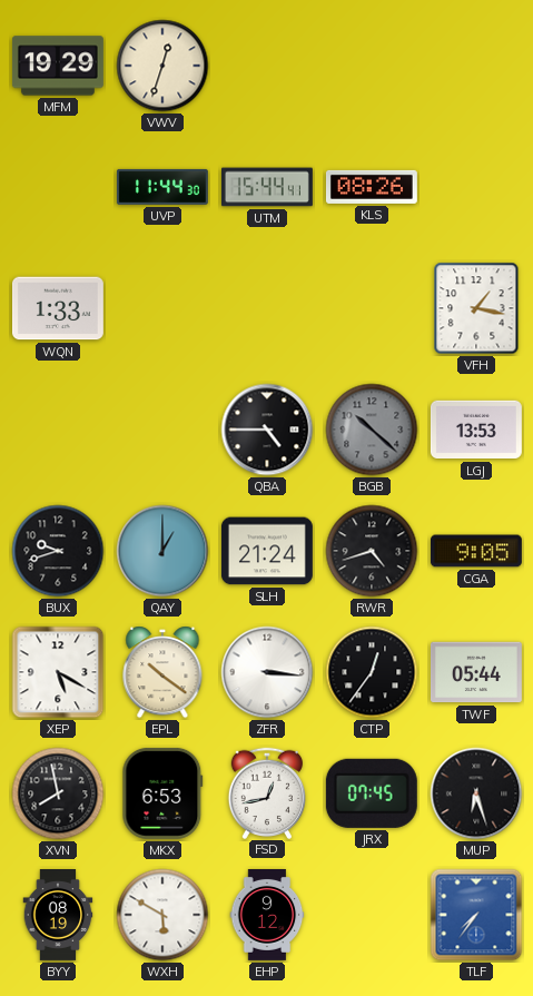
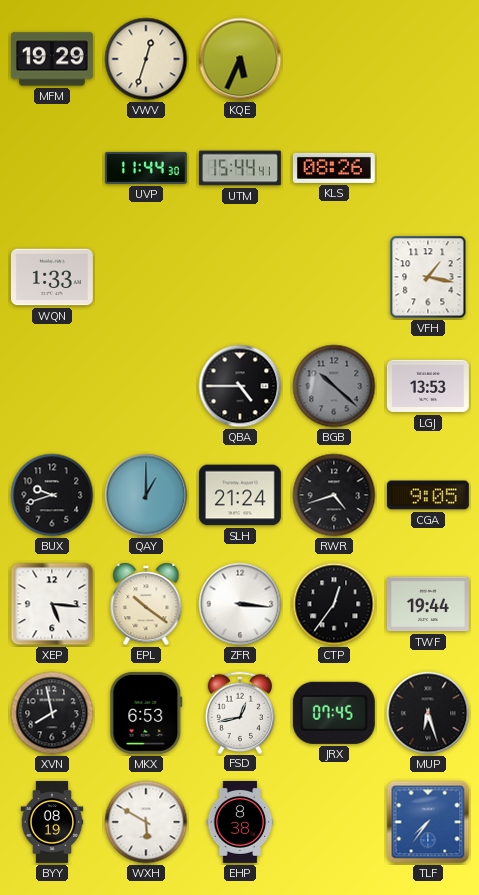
KQE: none -> 5:34 (240, 59)
XEP: 5:20 -> 5:16 (52, 604)
TWF: 05:44 -> 19:44 (428, 604)
EHP: 9:12 -> 8:38 (240, 822)
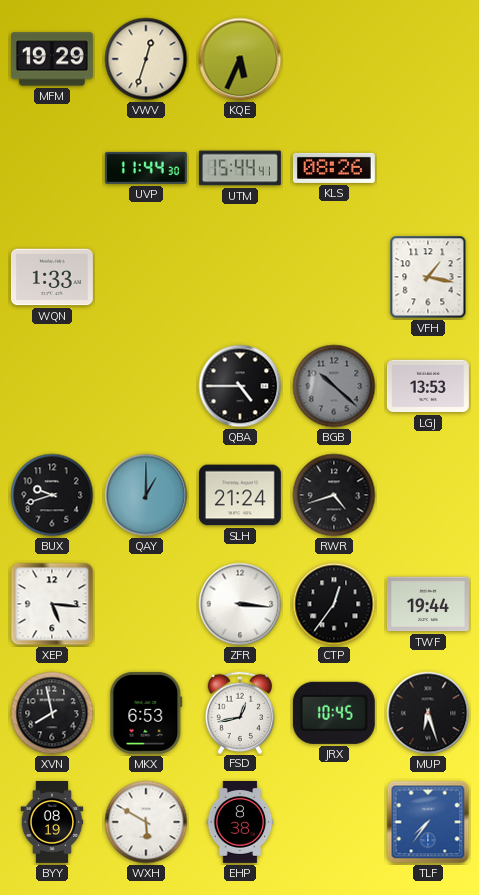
CGA: 9:05 -> none (428, 495)
EPL: 10:21 -> none (146, 604)
JRX: 07:45 -> 10:45 (334, 713)
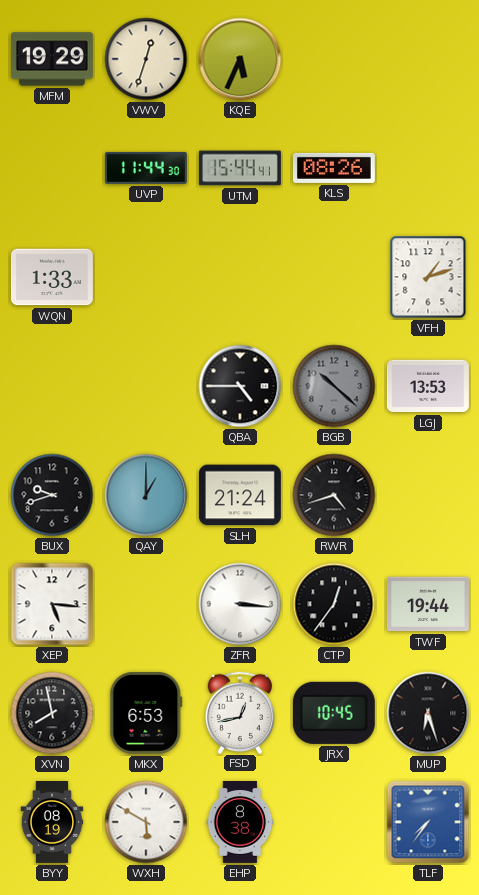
VFH: 1:17 -> 1:12 (428, 277)
